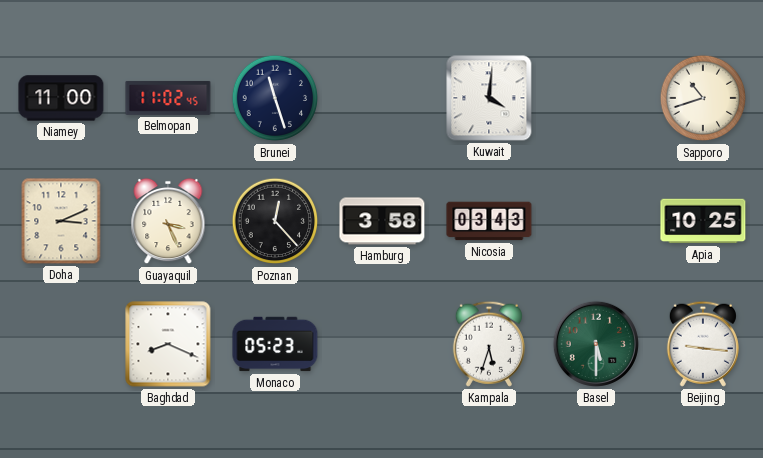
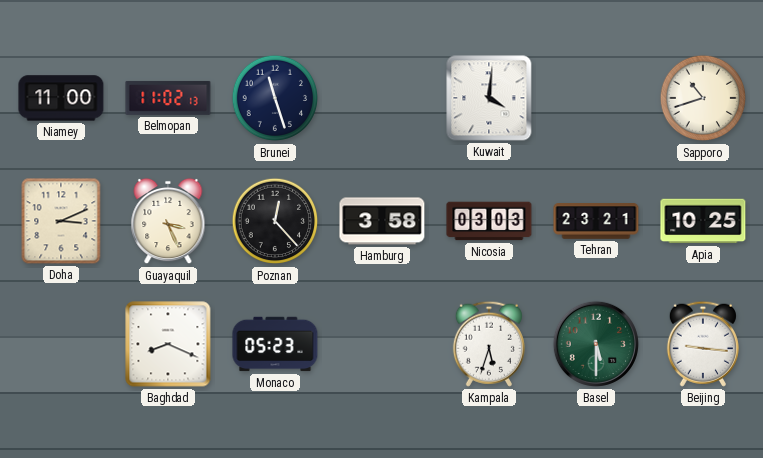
Belmopan: 11:02:45 -> 11:02:13 (168, 98)
Nicosia: 03:43 -> 03:03 (489, 221)
Tehran: none -> 23:21 (596, 221)
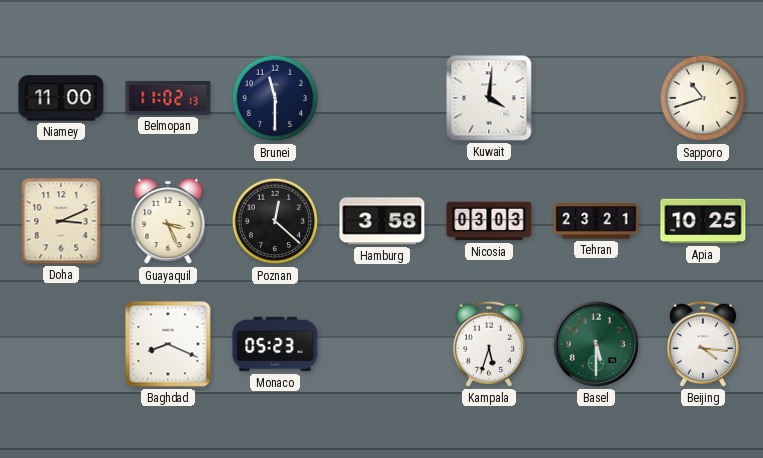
Brunei: 11:27 -> 11:30 (275, 98)
Poznan: 12:23 -> 12:22 (275, 221)
Beijing: 9:16 -> 4:16 (703, 344)
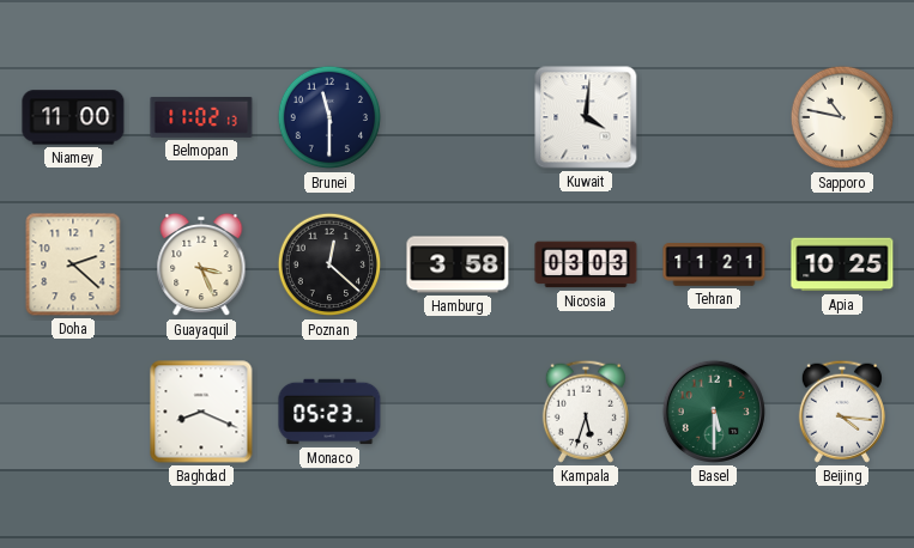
Sapporo: 10:42 -> 10:47 (842, 117)
Doha: 3:11 -> 2:22 (73, 264)
Tehran: 23:21 -> 11:21 (714, 264)
